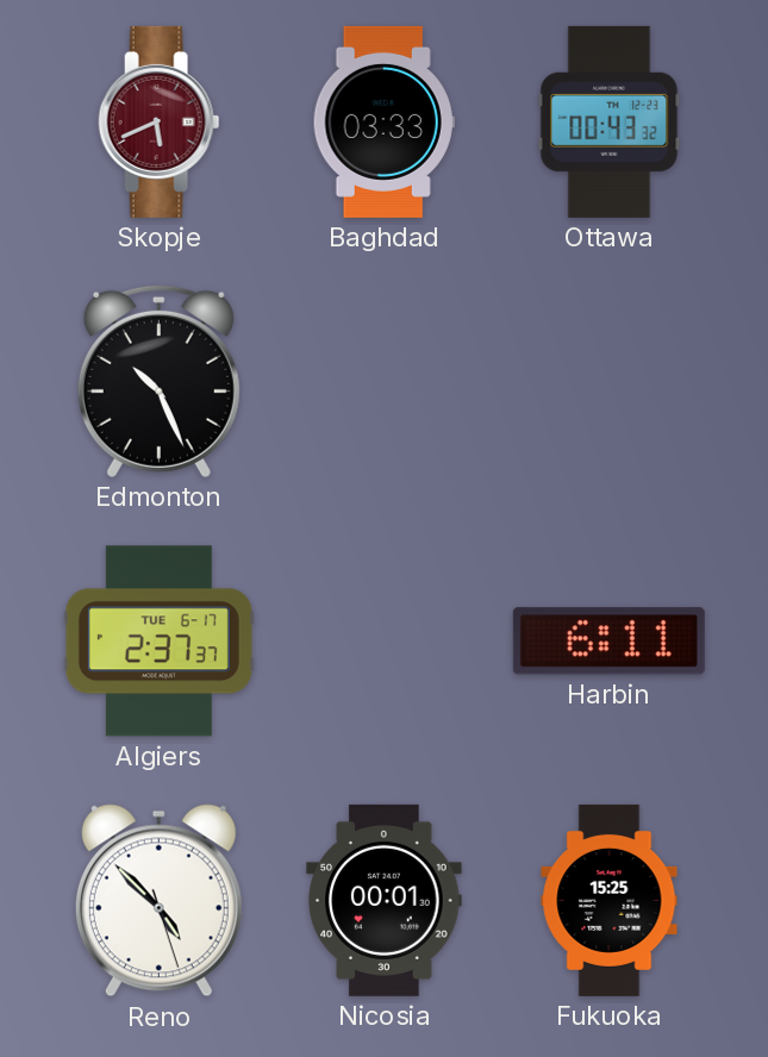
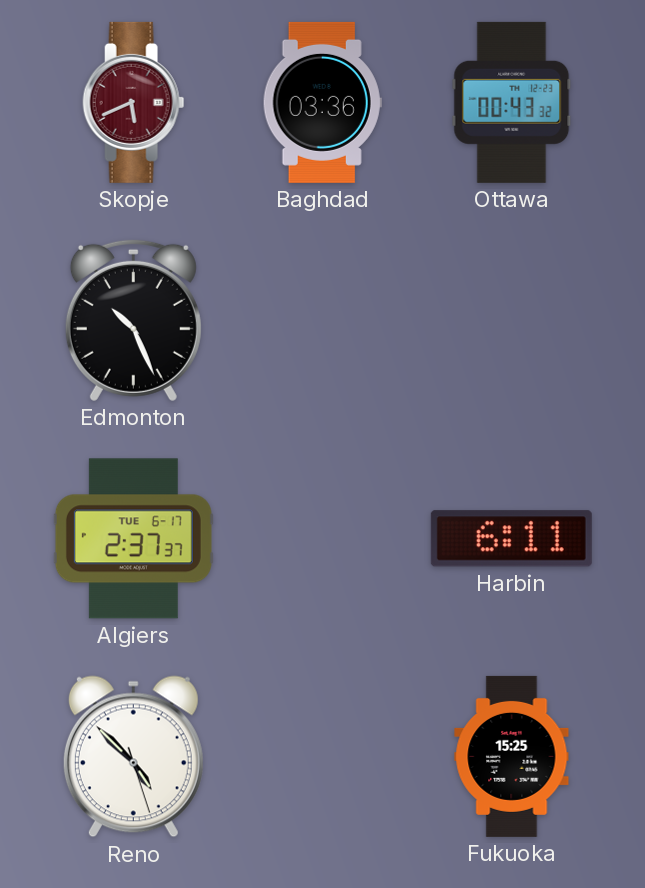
Baghdad: 03:33 -> 03:36 (322, 102)
Nicosia: 00:01 -> none (385, 900)
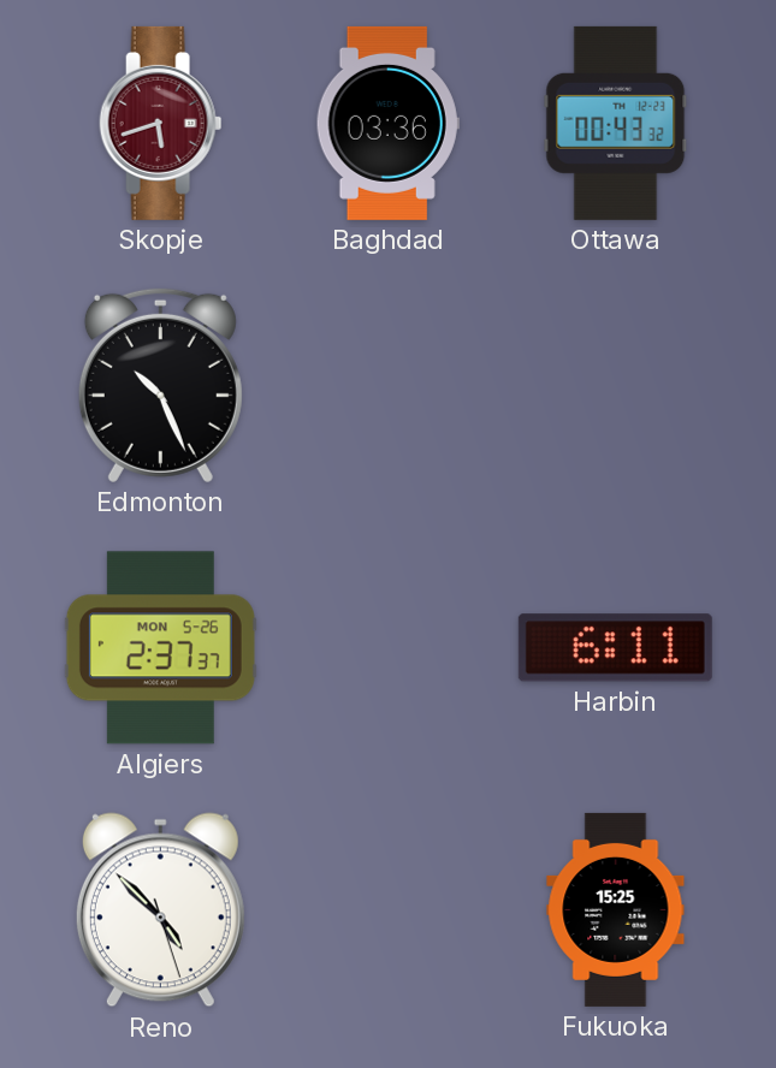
Skopje: 5:41 -> 5:42 (161, 123)
Algiers date: TUE 6-17 -> MON 5-26 (160, 648)
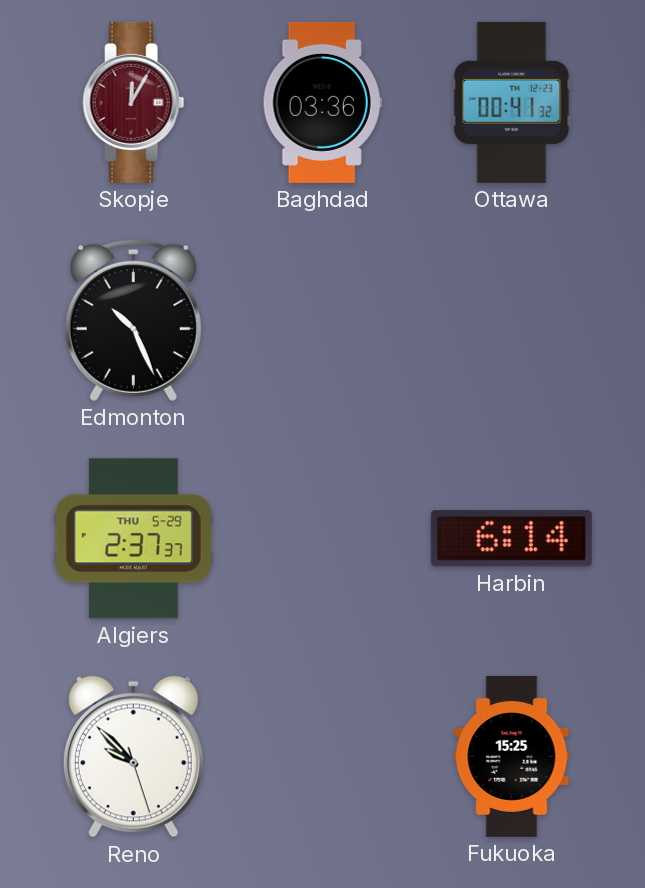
Skopje: 5:42 -> 12:05 (134, 102)
Ottawa: 00:43 -> 00:41 (512, 102)
Algiers date: MON 5-26 -> THU 5-29 (133, 539)
Harbin: 6:11 -> 6:14 (511, 539)
Reno: 4:52 -> 9:52 (133, 757)
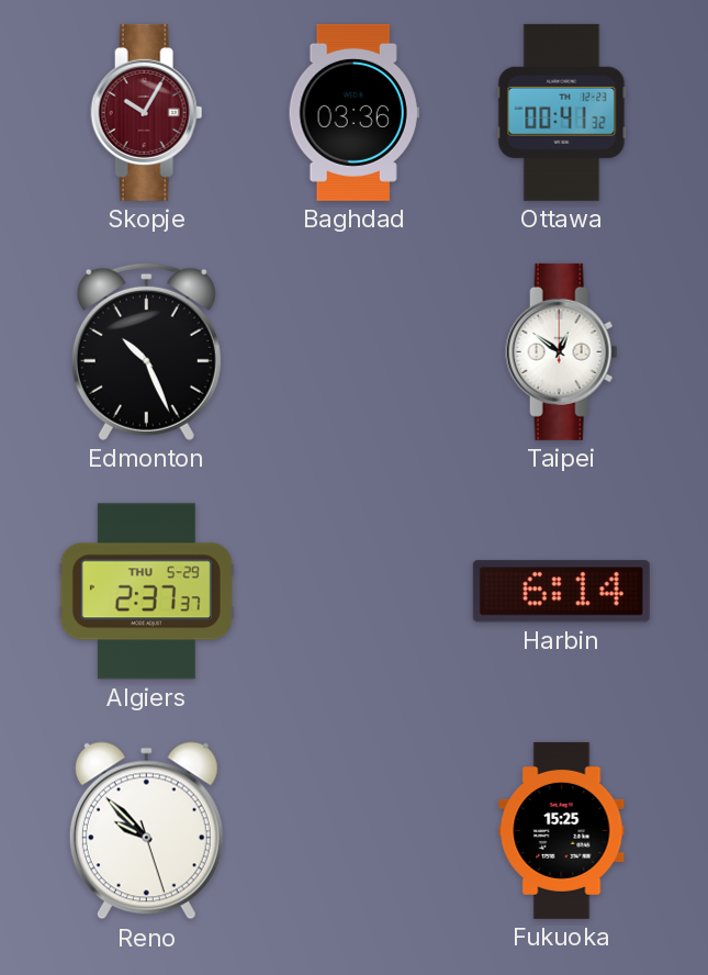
Skopje: 12:05 -> 10:05 (147, 112)
Taipei: none -> 12:51 (562, 351)
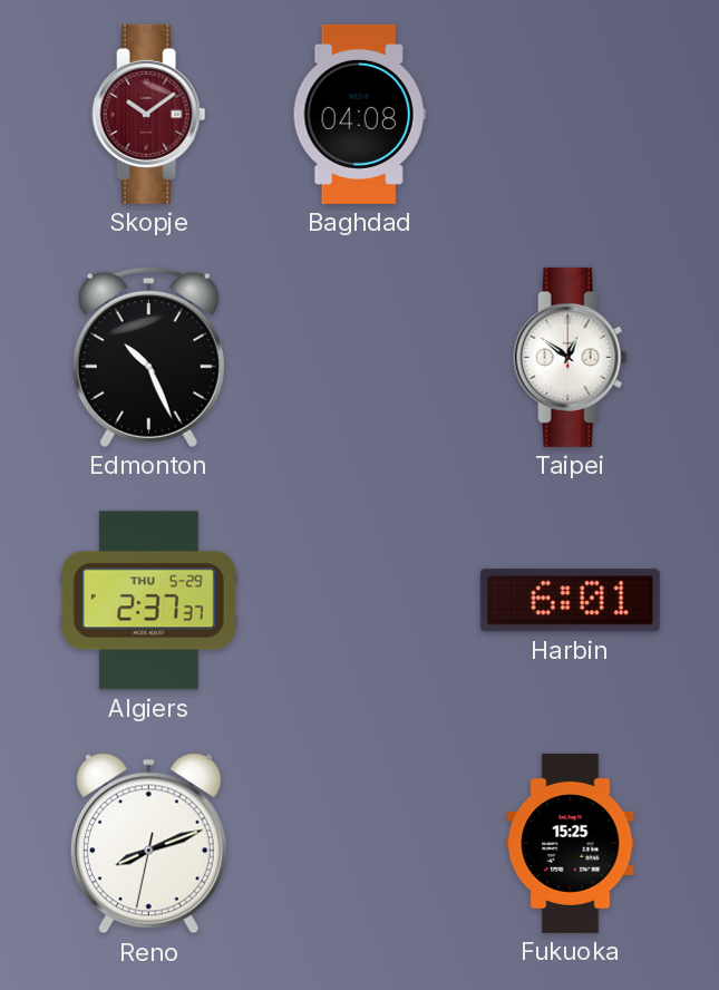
Skopje: 10:05 -> 10:09 (149, 114)
Baghdad: 03:36 -> 04:08 (359, 114)
Ottawa: 00:41 -> none (562, 112)
Harbin: 6:14 -> 6:01 (570, 601)
Reno: 9:52 -> 8:11 (148, 844)
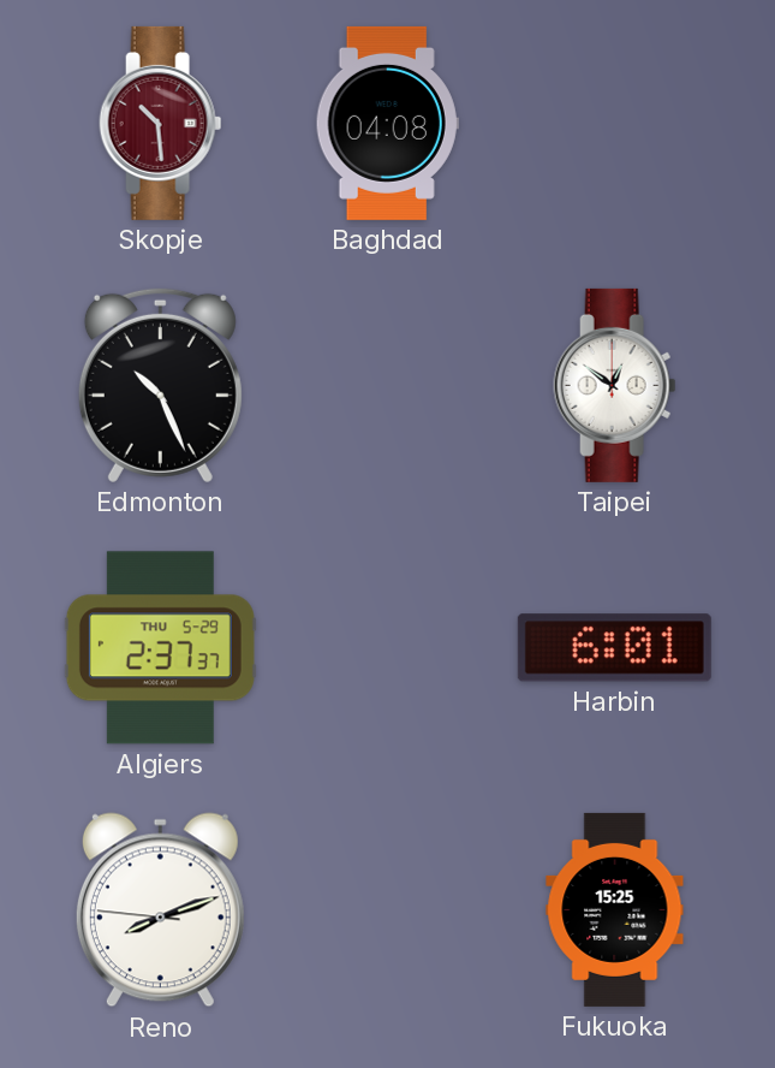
Skopje: 10:09 -> 10:29 (161, 123)
Reno: 8:11:32 -> 8:11:46 (160, 910)
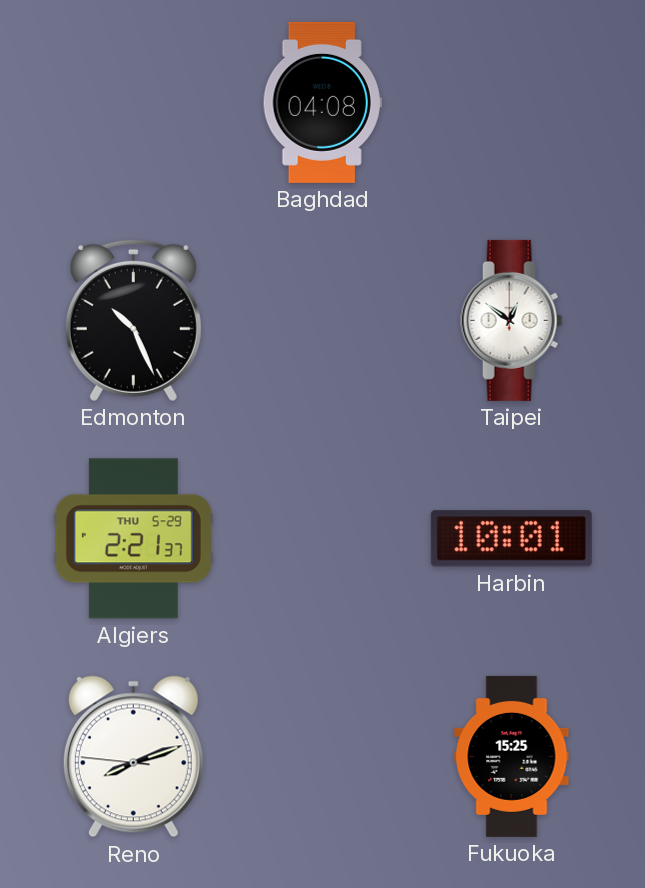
Skopje: 10:29 -> none (161, 123)
Algiers: 2:37 -> 2:21 (133, 539)
Harbin: 6:01 -> 10:01 (511, 539)
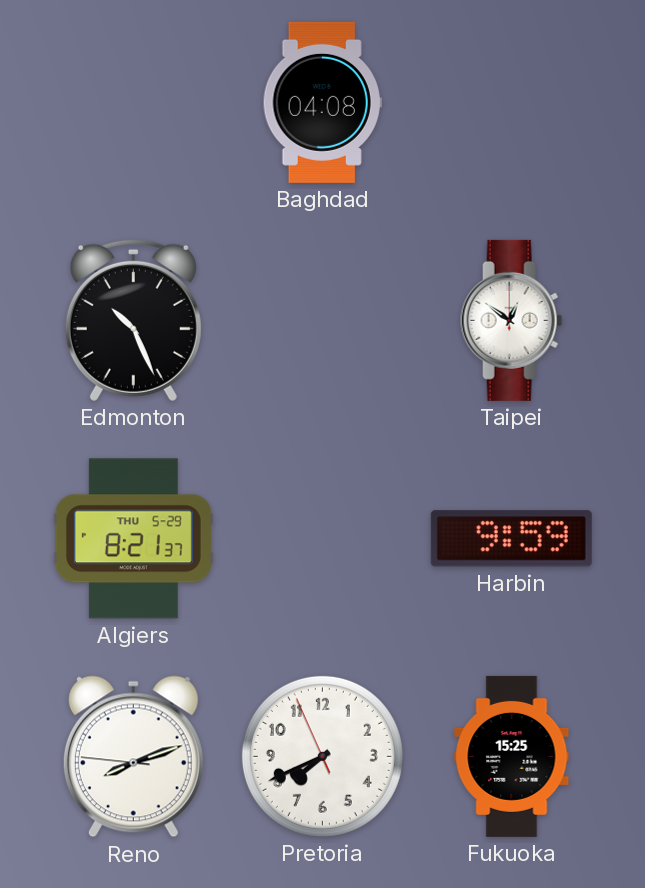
Algiers: 2:21 -> 8:21 (133, 539)
Harbin: 10:01 -> 9:59 (511, 539)
Pretoria: none -> 7:40 (322, 756)
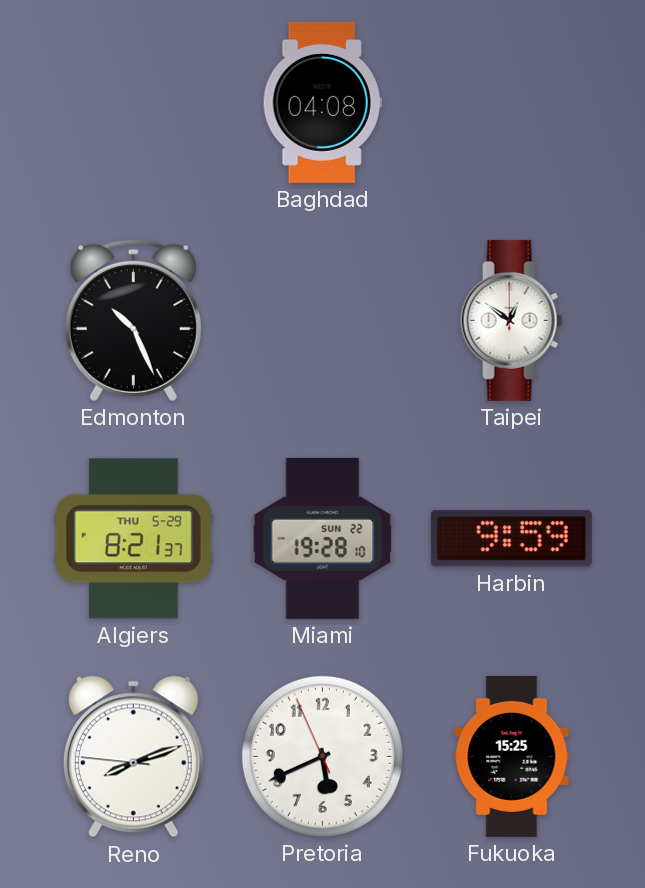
Miami: none -> 19:28 (323, 538)
Pretoria: 7:40 -> 5:40 (322, 756)
